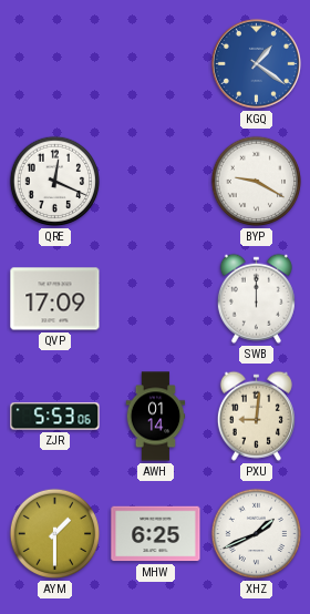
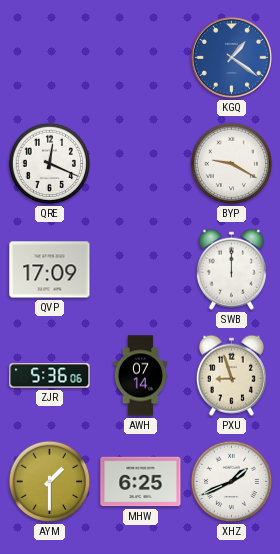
ZJR: 5:53 -> 5:36 (50, 376)
AWH: 01:14 -> 07:14 (141, 376)
PXU: 9:01 -> 8:57 (231, 375)
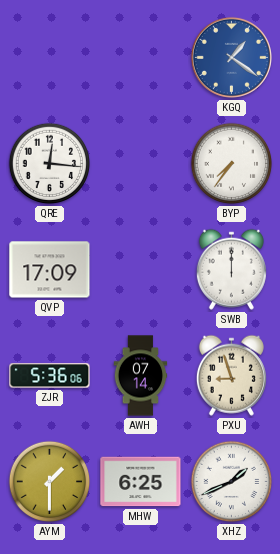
QRE: 12:19 -> 12:16 (50, 164)
BYP: 9:20 -> 7:36 (232, 164)
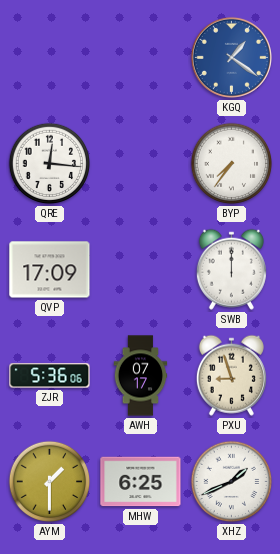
AWH: 07:14 -> 07:17 (141, 376)
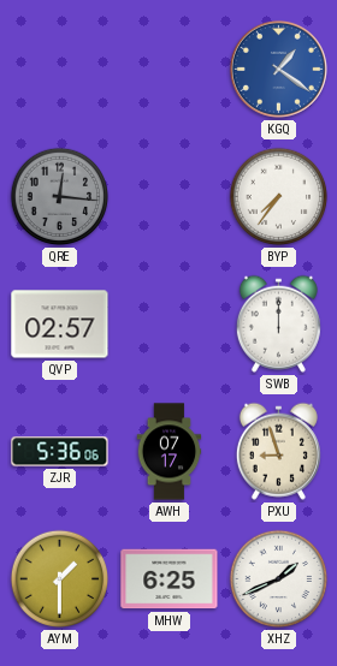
QRE dial: white -> grey (60, 197)
QVP: 17:09 -> 02:57 (60, 325)
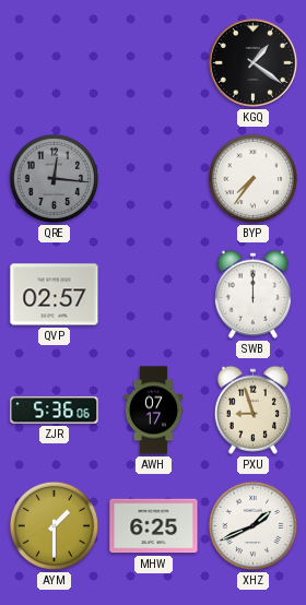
KGQ dial: blue -> black (252, 62)
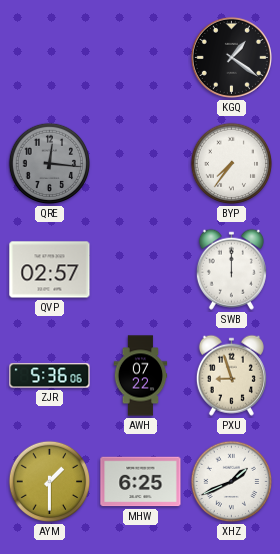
AWH: 07:17 -> 07:22 (141, 376)
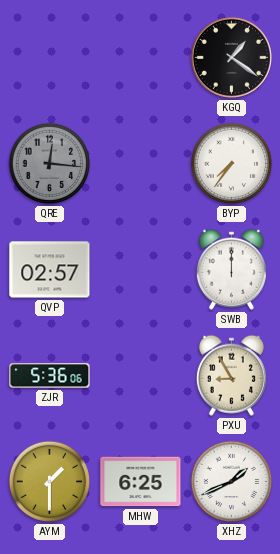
AWH: 07:22 -> none (141, 376)
PXU: 8:57 -> 8:55 (231, 375)
